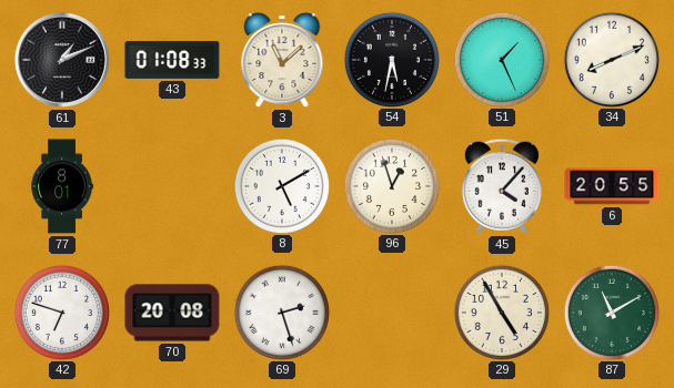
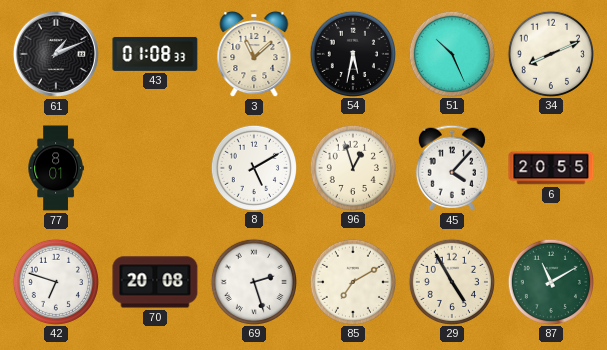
51: 1:26 -> 10:26 (451, 53)
85: none -> 7:10 (352, 281)
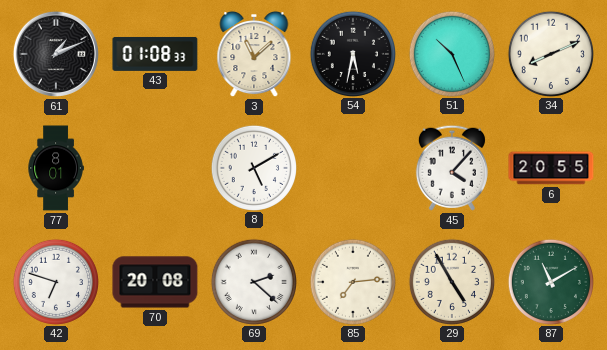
96: 12:57 -> none (352, 167)
69: 2:27 -> 2:22 (253, 281)
85: 7:10 -> 7:14 (352, 281)
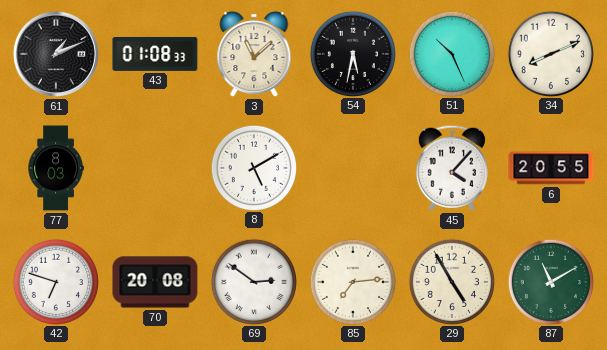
77: 8:01 -> 8:03 (56, 168)
69: 2:22 -> 2:51 (253, 281)
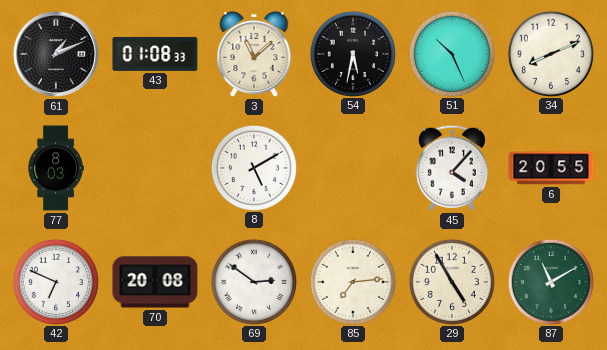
42: 6:48 -> 6:49 (55, 281)
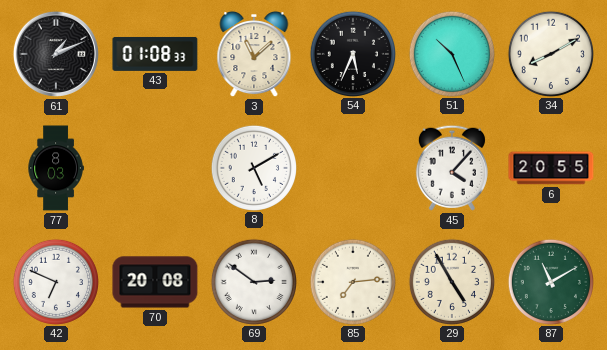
54: 5:32 -> 5:34 (352, 53)
34: 8:11 -> 8:10 (550, 53)
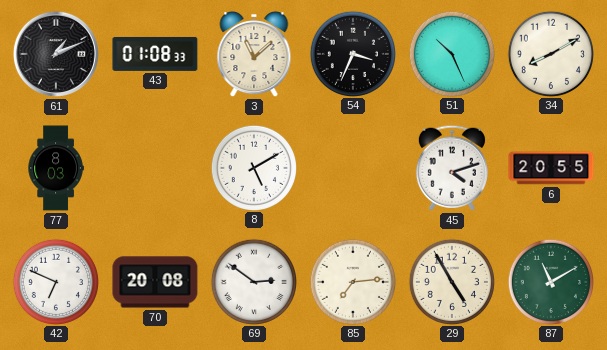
54: 5:34 -> 3:34 (352, 53)
45: 4:07 -> 4:12 (452, 168)
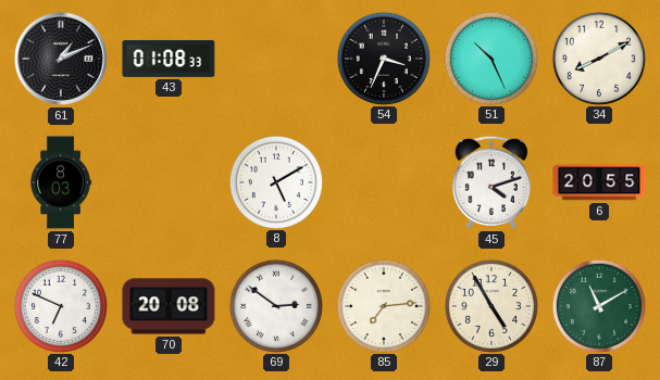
3: 11:08 -> none (254, 54)
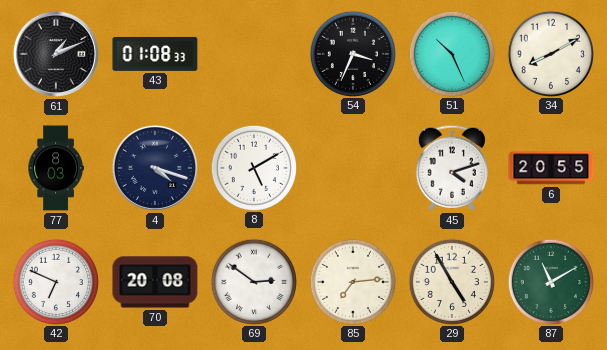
4: none -> 4:18 (155, 168)
